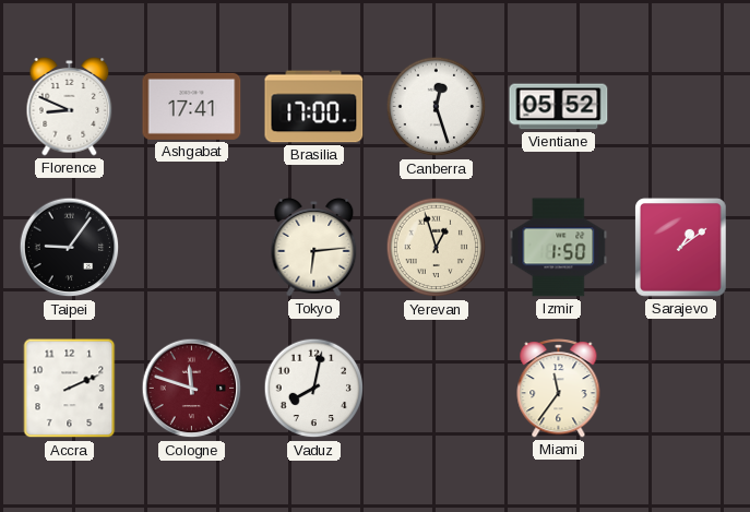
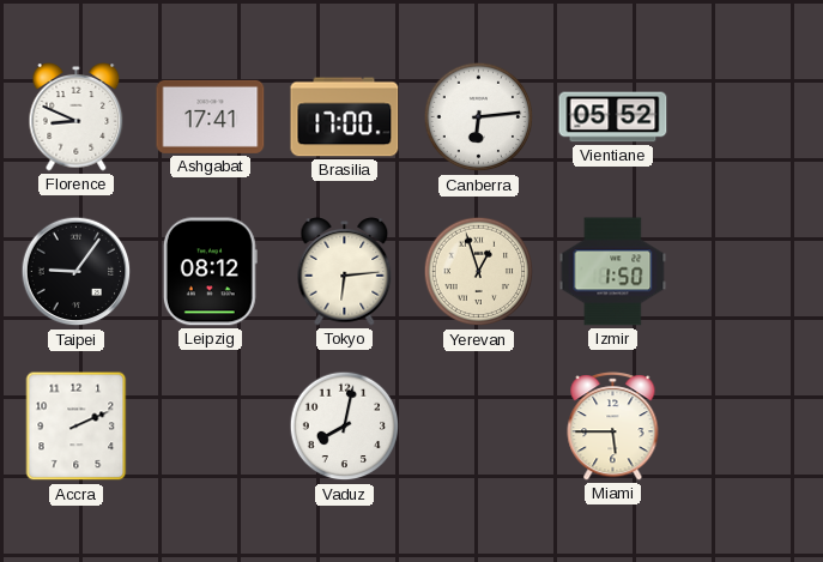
Canberra: 12:27 -> 6:14 (479, 117)
Leipzig: none -> 08:12 (210, 272)
Sarajevo: 1:09 -> none (681, 248)
Cologne: 11:48 -> none (192, 389)
Miami: 11:36 -> 5:45 (613, 427)
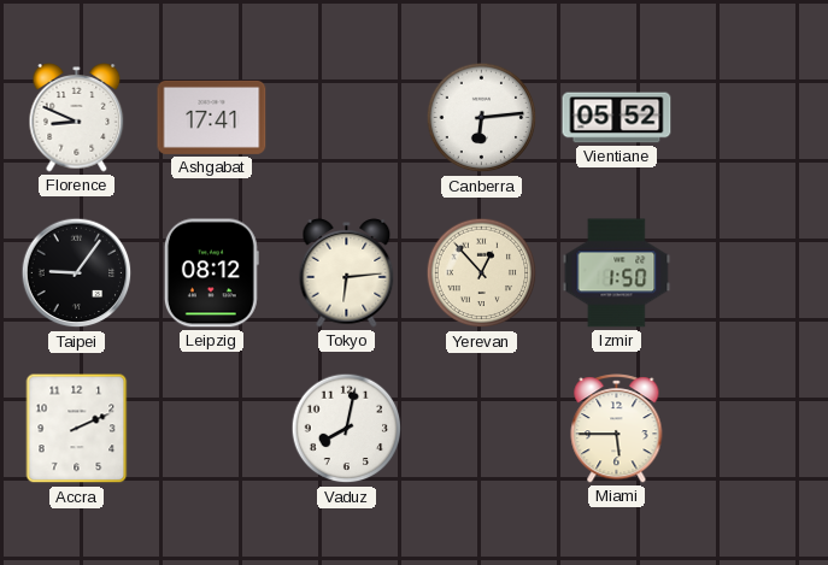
Brasilia: 17:00 -> none (345, 117)
Yerevan: 12:57 -> 12:53 (482, 273)
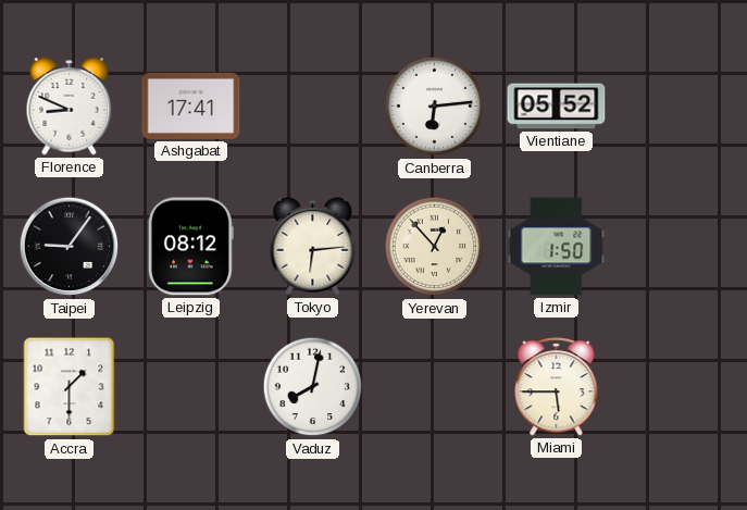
Accra: 2:11 -> 1:30 (70, 387)
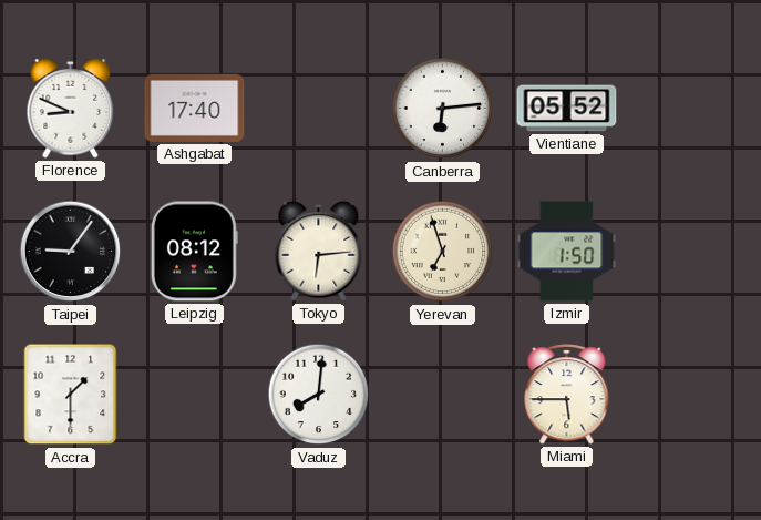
Ashgabat: 17:41 -> 17:40 (195, 108)
Yerevan: 12:53 -> 6:57 (443, 252)
Vaduz: 8:02 -> 8:01 (319, 395)
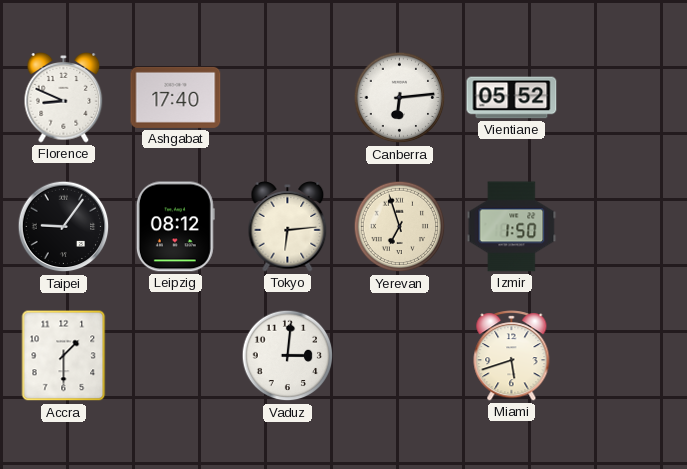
Vaduz: 8:01 -> 3:01 (288, 356)
Miami: 5:45 -> 5:42 (512, 356)
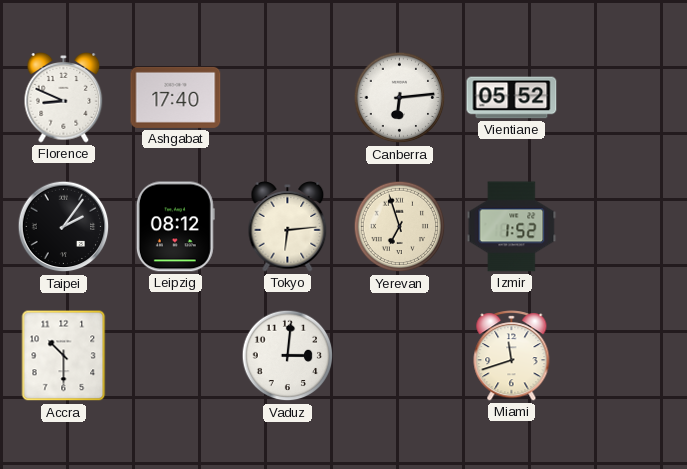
Taipei: 9:06 -> 2:06 (64, 227)
Izmir: 1:50 -> 1:52 (512, 227)
Accra: 1:30 -> 10:30 (64, 356)
Miami: 5:42 -> 11:42 (512, 356)
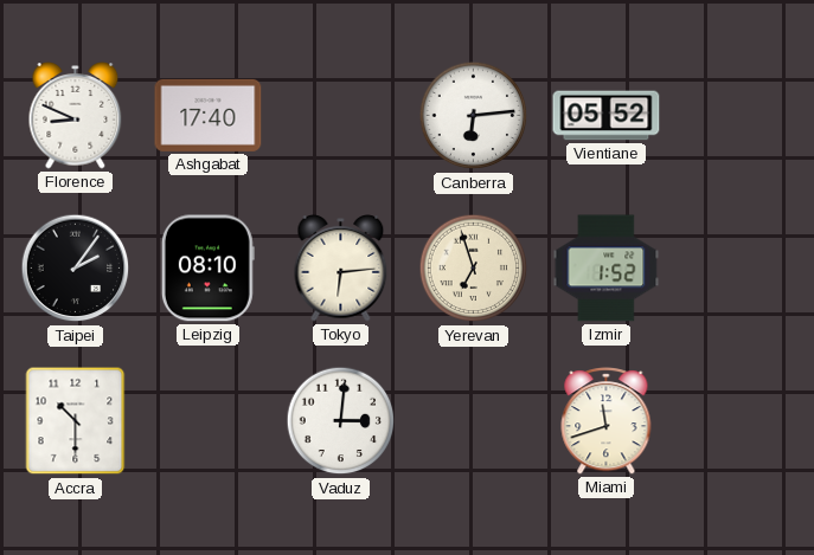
Leipzig: 08:12 -> 08:10 (207, 269)
